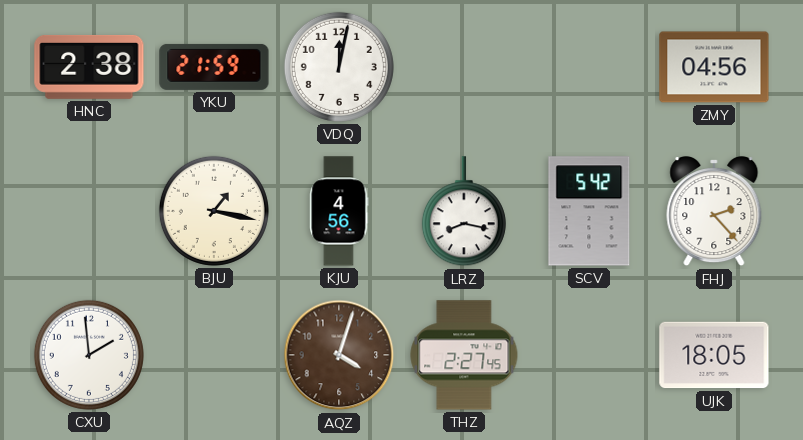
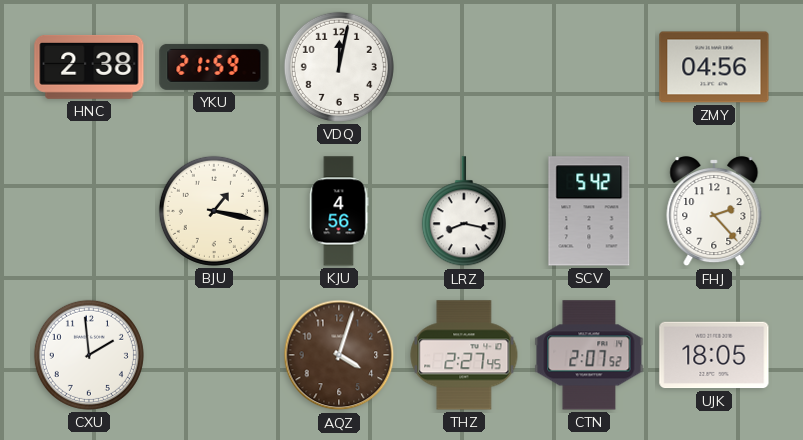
CTN: none -> 2:07 (589, 355)
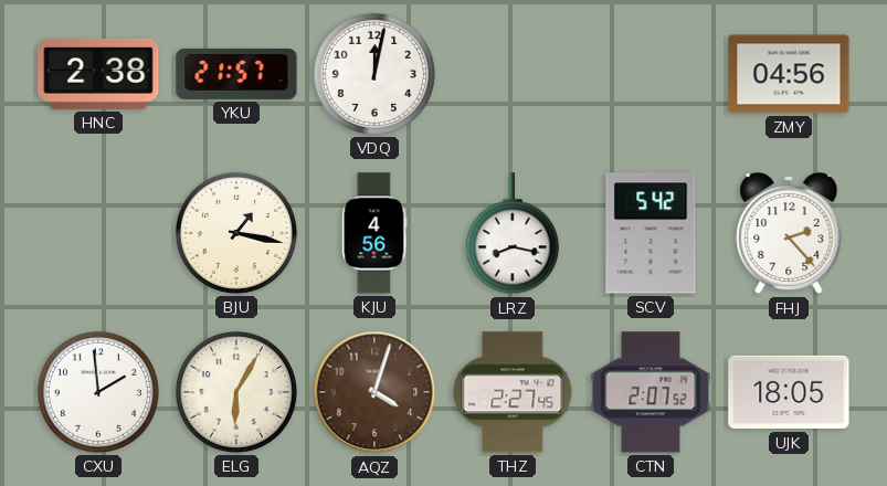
YKU: 21:59 -> 21:57 (236, 74)
ELG: none -> 6:05 (236, 392)
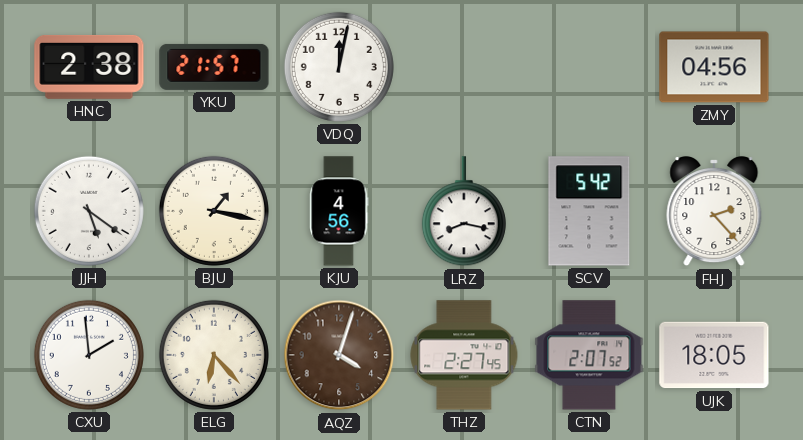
JJH: none -> 5:21 (89, 211)
ELG: 6:05 -> 6:23 (214, 355)
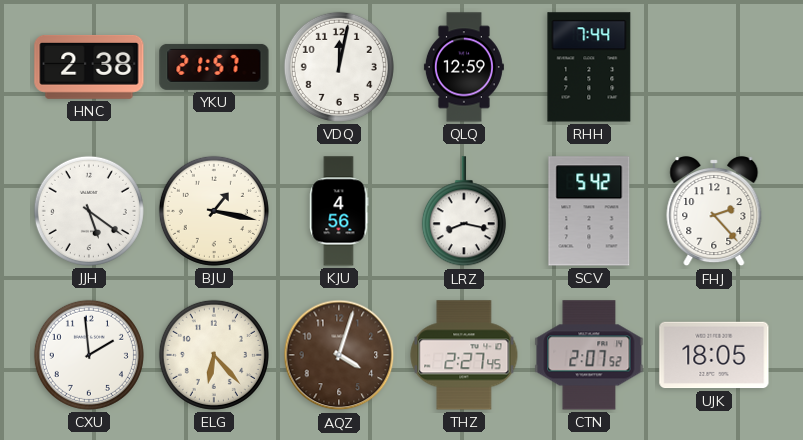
QLQ: none -> 12:59 (464, 67)
RHH: none -> 7:44 (589, 67)
ZMY: 04:56 -> none (714, 67)
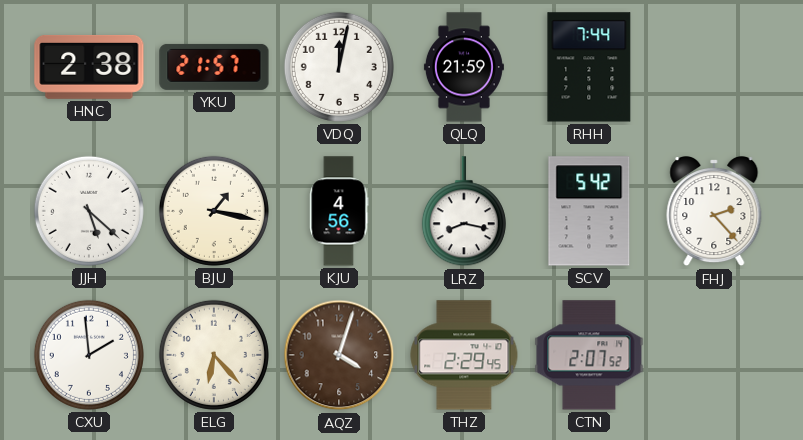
QLQ: 12:59 -> 21:59 (464, 67)
JJH: 5:21 -> 5:22 (89, 211)
THZ: 2:27 -> 2:29 (464, 355)
UJK: 18:05 -> none (714, 355)
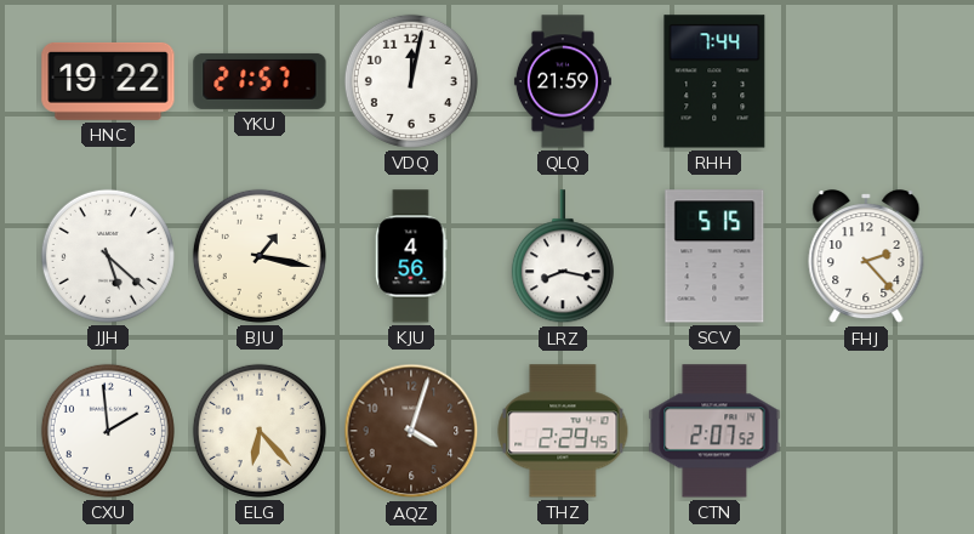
HNC: 2:38 -> 19:22 (108, 81)
SCV: 5:42 -> 5:15 (714, 256)
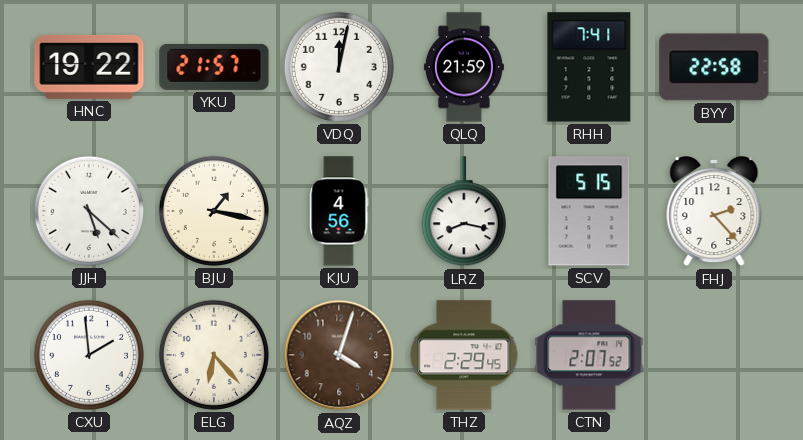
RHH: 7:44 -> 7:41 (589, 67)
BYY: none -> 22:58 (714, 67)
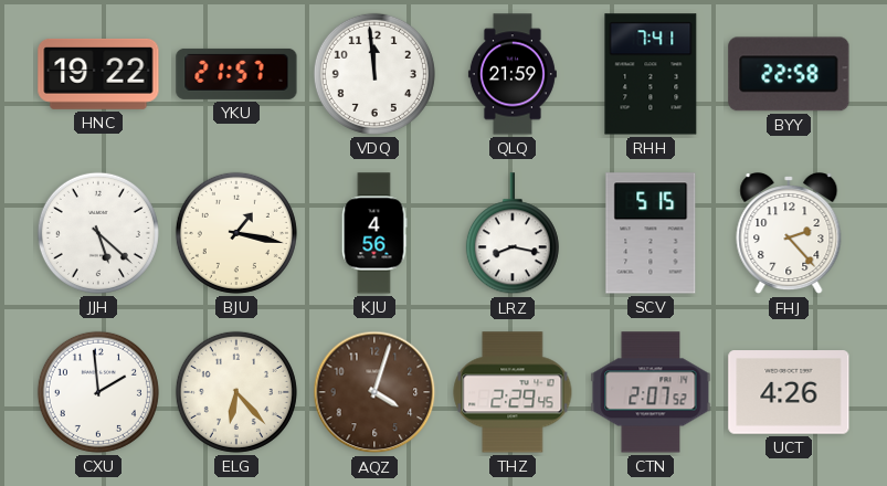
VDQ: 12:02 -> 11:59 (374, 74)
UCT: none -> 4:26 (789, 392)
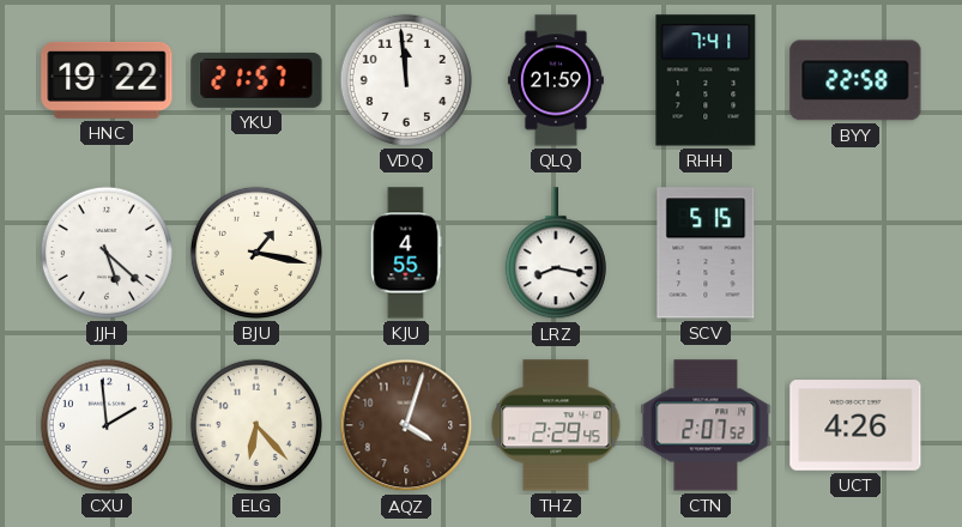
KJU: 4:56 -> 4:55 (406, 253)
FHJ: 2:23 -> none (789, 234)
